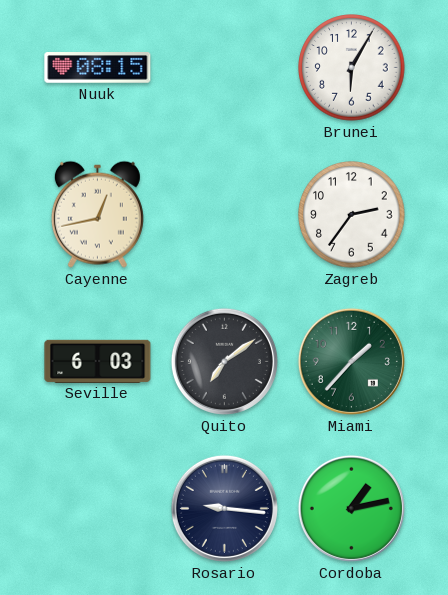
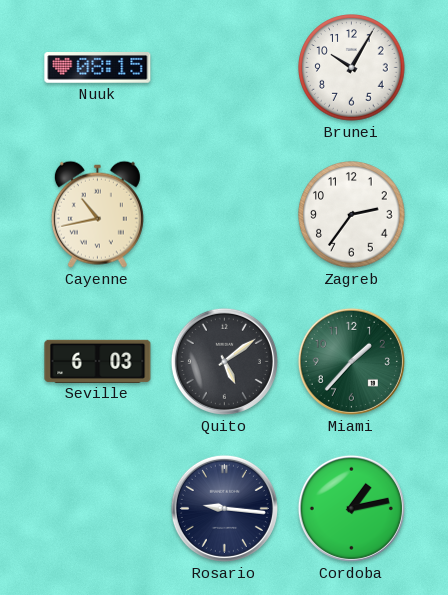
Brunei: 6:05 -> 10:05 (352, 68)
Cayenne: 12:43 -> 10:43 (97, 214)
Quito: 7:09 -> 5:09 (224, 361)
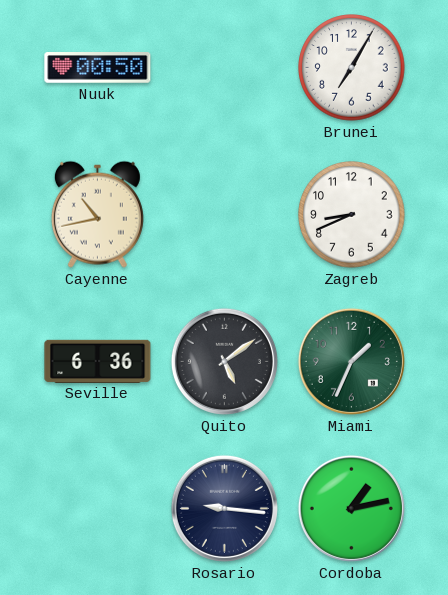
Nuuk: 08:15 -> 00:50 (98, 68)
Brunei: 10:05 -> 7:05 (352, 68)
Zagreb: 2:36 -> 8:41 (352, 215)
Seville: 6:03 -> 6:36 (98, 361)
Miami: 1:37 -> 1:34 (351, 361)
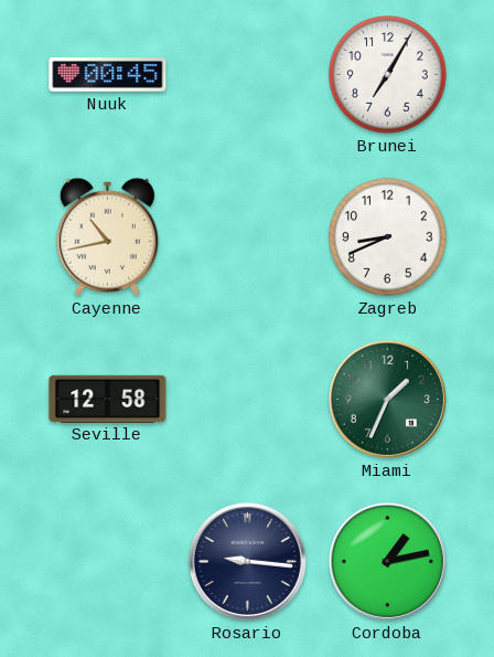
Nuuk: 00:50 -> 00:45 (108, 75)
Seville: 6:36 -> 12:58 (108, 399)
Quito: 5:09 -> none (224, 361)
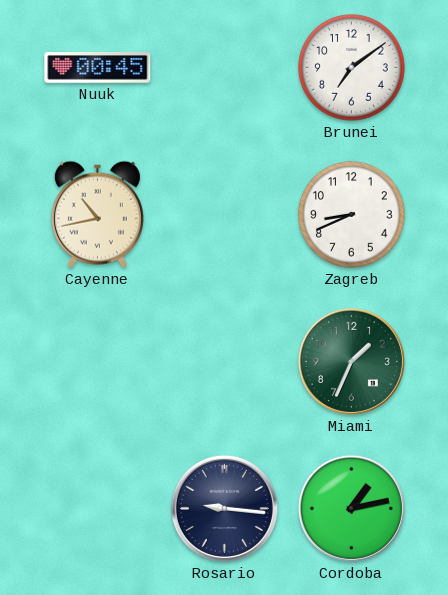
Brunei: 7:05 -> 7:09 (352, 68)
Seville: 12:58 -> none (108, 399)
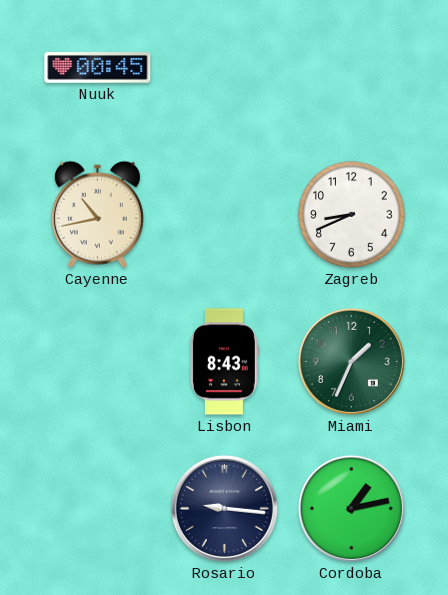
Brunei: 7:09 -> none (352, 68)
Lisbon: none -> 8:43 (224, 362)
